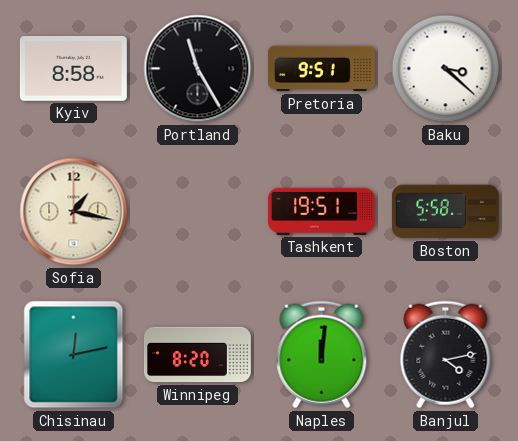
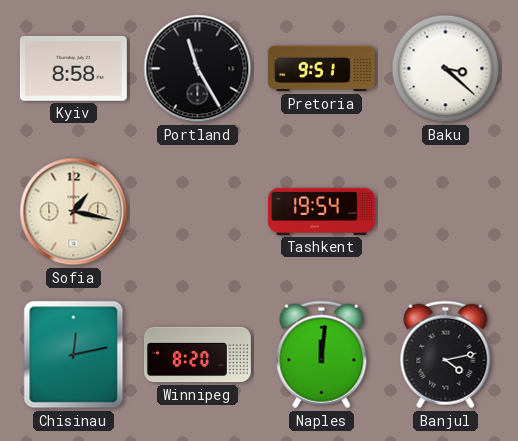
Tashkent: 19:51 -> 19:54 (321, 211)
Boston: 5:58 -> none (445, 212)
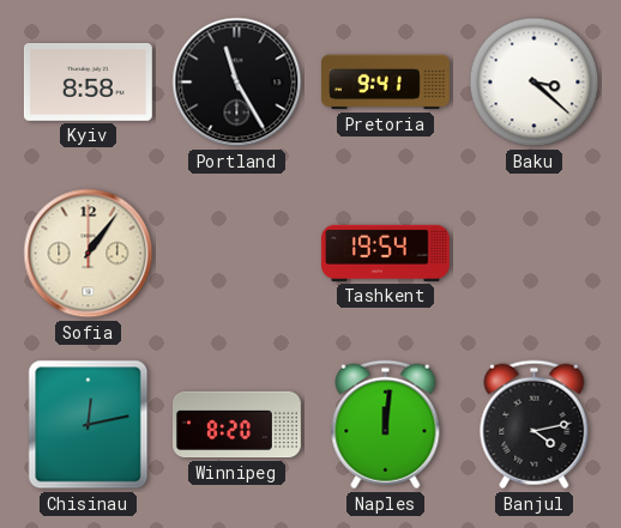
Pretoria: 9:51 -> 9:41 (385, 83)
Sofia: 1:17 -> 1:06 (89, 254)
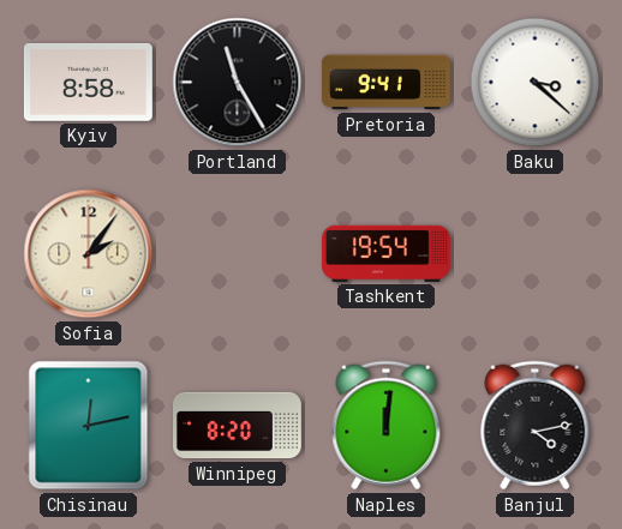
Sofia: 1:06 -> 2:06 (89, 254)
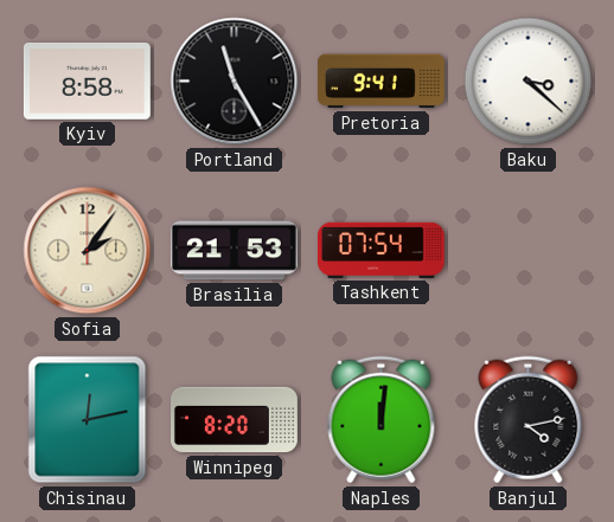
Brasilia: none -> 21:53 (234, 251)
Tashkent: 19:54 -> 07:54 (380, 250)
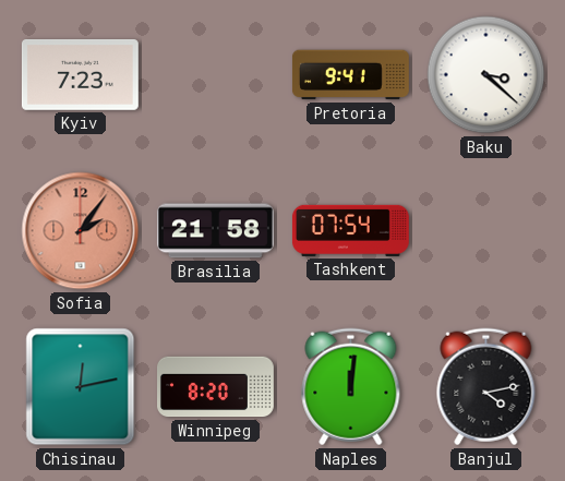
Kyiv: 8:58 -> 7:23 (80, 74)
Portland: 11:25 -> none (235, 82)
Sofia dial: cream -> salmon (81, 231)
Brasilia: 21:53 -> 21:58 (215, 231)
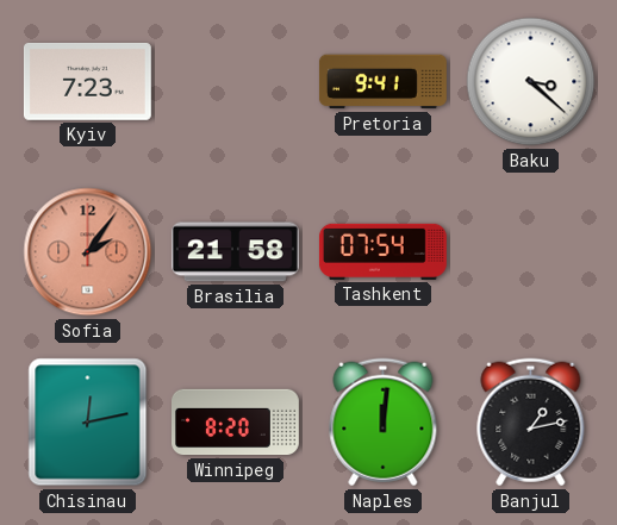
Banjul: 4:13 -> 1:13 (531, 423)
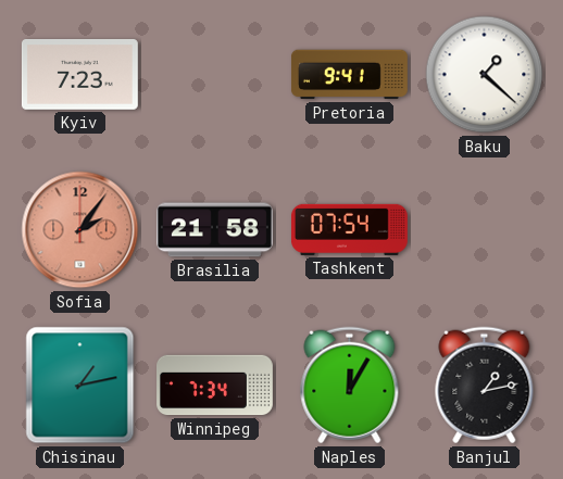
Baku: 3:22 -> 1:22 (485, 75)
Chisinau: 12:13 -> 1:13 (80, 386)
Winnipeg: 8:20 -> 7:34 (215, 386)
Naples: 12:01 -> 12:05 (350, 386)
